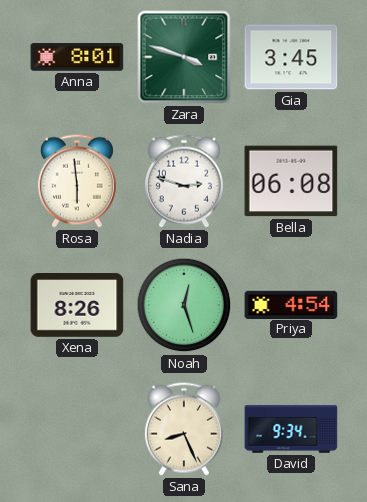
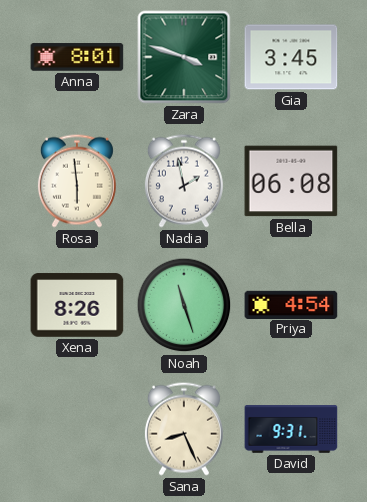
Nadia: 2:48 -> 1:58 (184, 181)
Noah: 12:27 -> 11:27 (184, 305)
David: 9:34 -> 9:31 (291, 429)
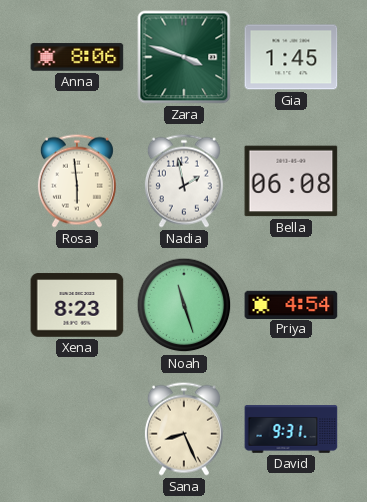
Anna: 8:01 -> 8:06 (77, 57)
Gia: 3:45 -> 1:45 (291, 57)
Xena: 8:26 -> 8:23 (77, 305)
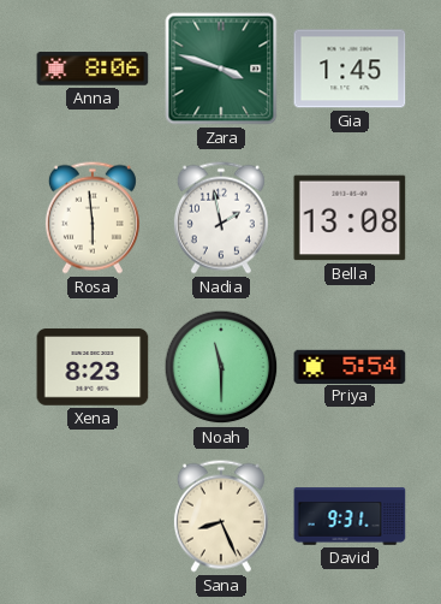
Bella: 06:08 -> 13:08 (350, 218)
Noah: 11:27 -> 11:30 (221, 367)
Priya: 4:54 -> 5:54 (350, 366)
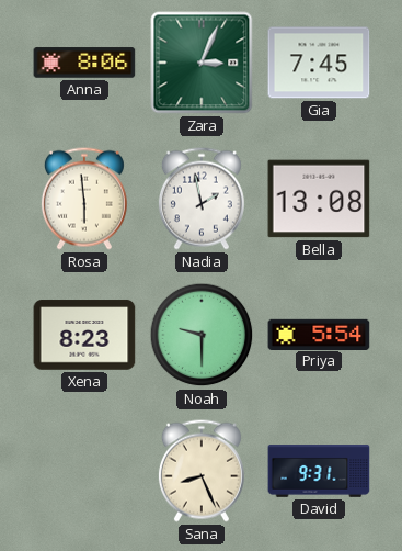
Zara: 3:48 -> 3:04 (202, 63)
Gia: 1:45 -> 7:45 (319, 63)
Noah: 11:30 -> 9:30 (202, 335)
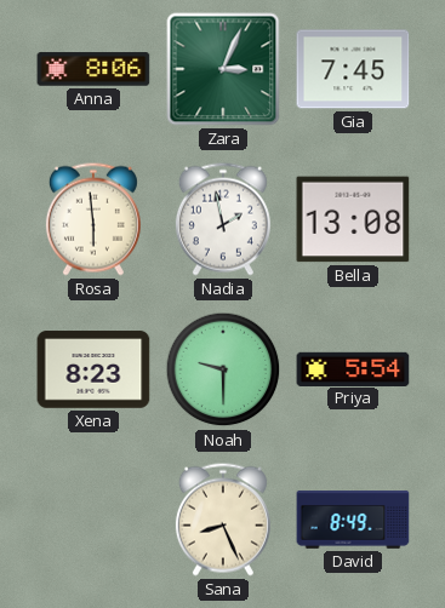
David: 9:31 -> 8:49 (353, 520)
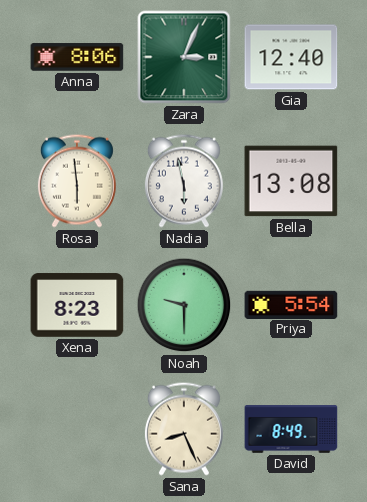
Gia: 7:45 -> 12:40 (291, 57)
Nadia: 1:58 -> 5:58 (184, 181)
